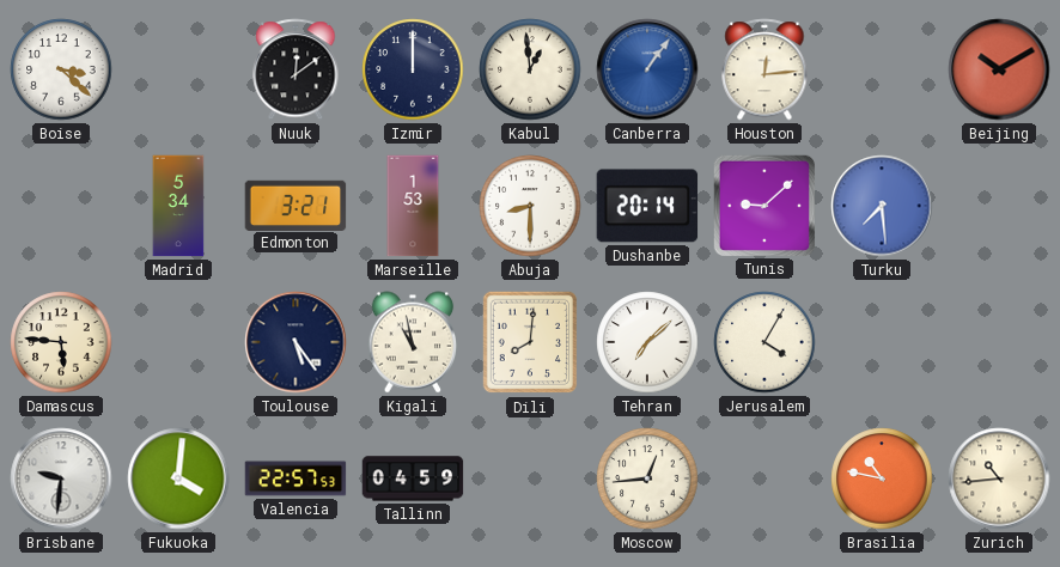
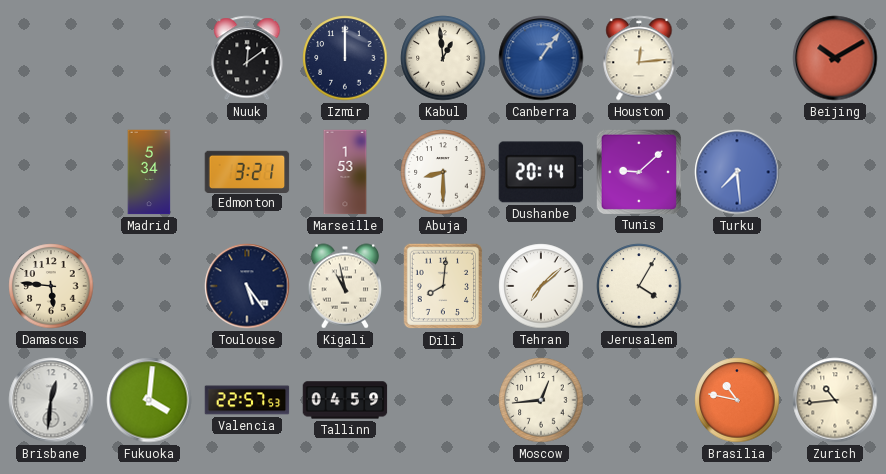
Boise: 3:22 -> none (61, 69)
Brisbane: 9:31 -> 12:31 (51, 400)
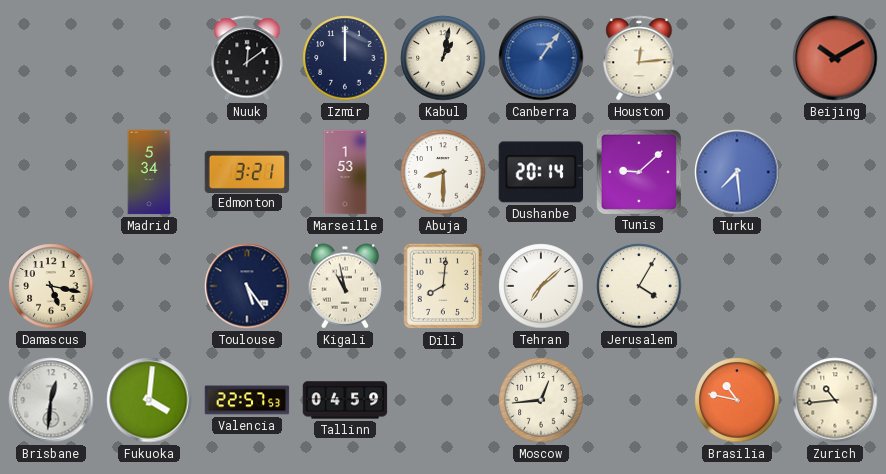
Kabul: 12:59 -> 1:02 (443, 58)
Damascus: 5:46 -> 5:17 (51, 286)
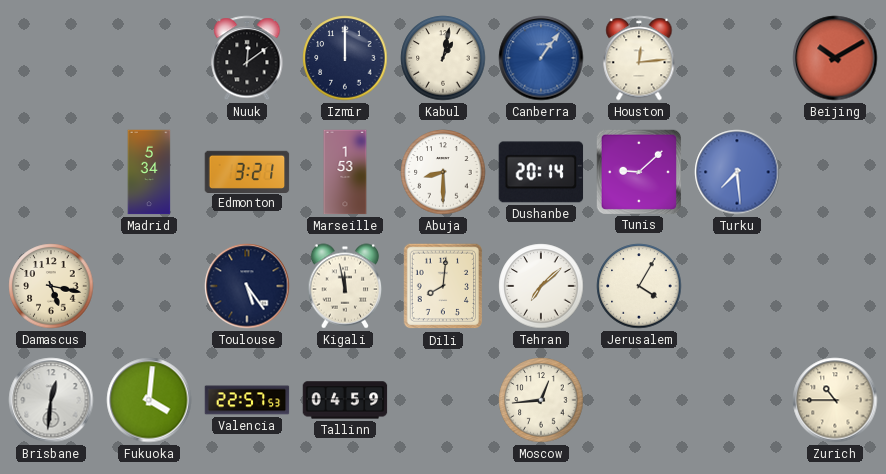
Kigali: 10:58 -> 11:58 (345, 286)
Brasilia: 10:47 -> none (737, 400)
Zurich: 10:44 -> 10:45 (835, 400)
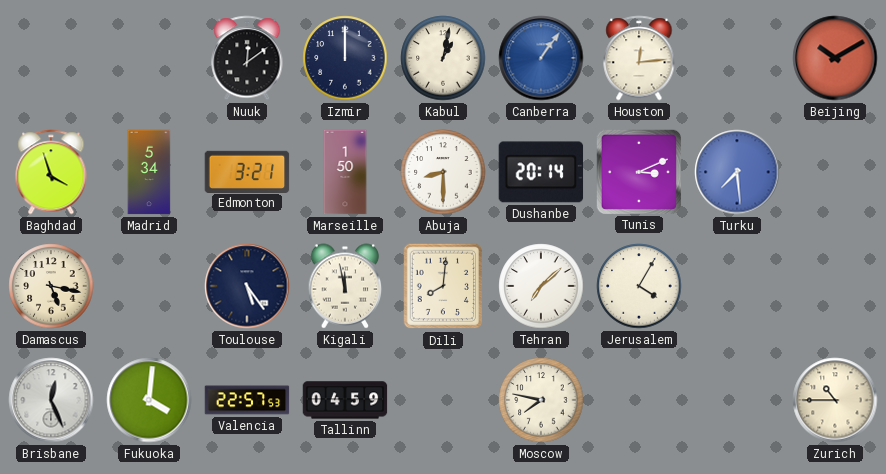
Baghdad: none -> 3:57 (51, 172)
Marseille: 1:53 -> 1:50 (345, 172)
Tunis: 9:08 -> 3:11 (638, 171)
Brisbane: 12:31 -> 12:26 (51, 400)
Moscow: 12:44 -> 7:47 (541, 400)
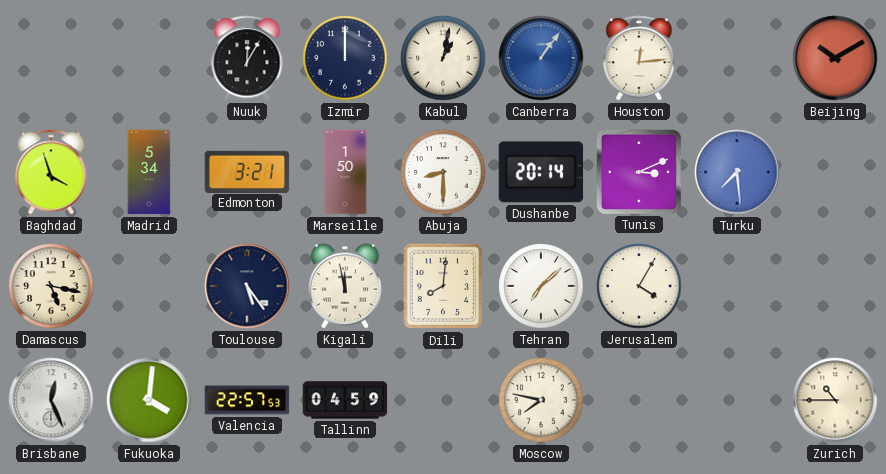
Nuuk: 12:09 -> 12:05 (247, 58)
